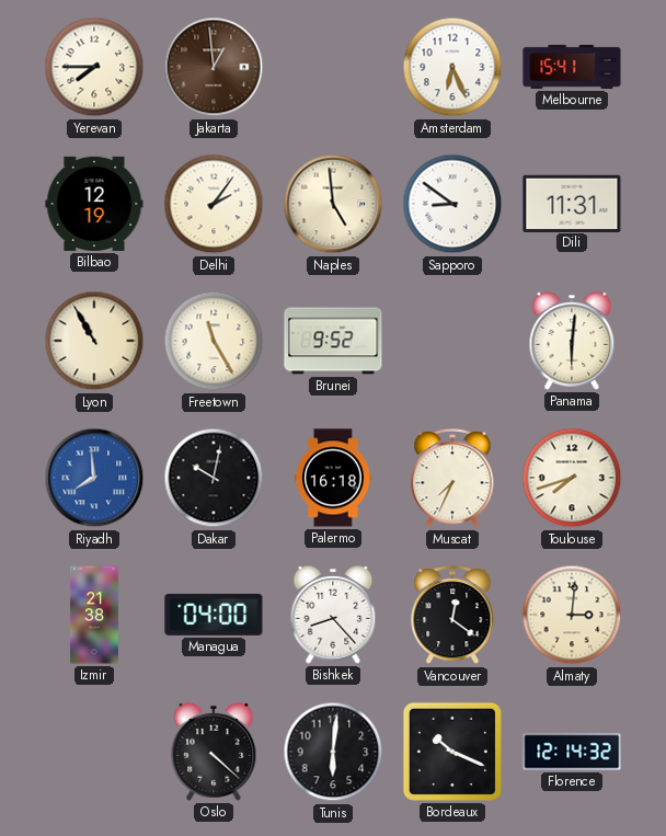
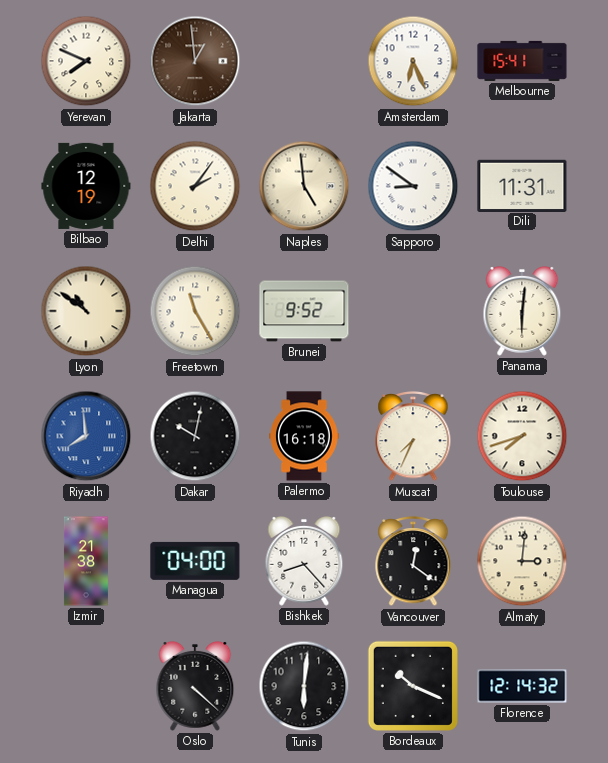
Yerevan: 7:45 -> 7:49 (86, 61)
Lyon: 10:55 -> 10:51 (86, 311)
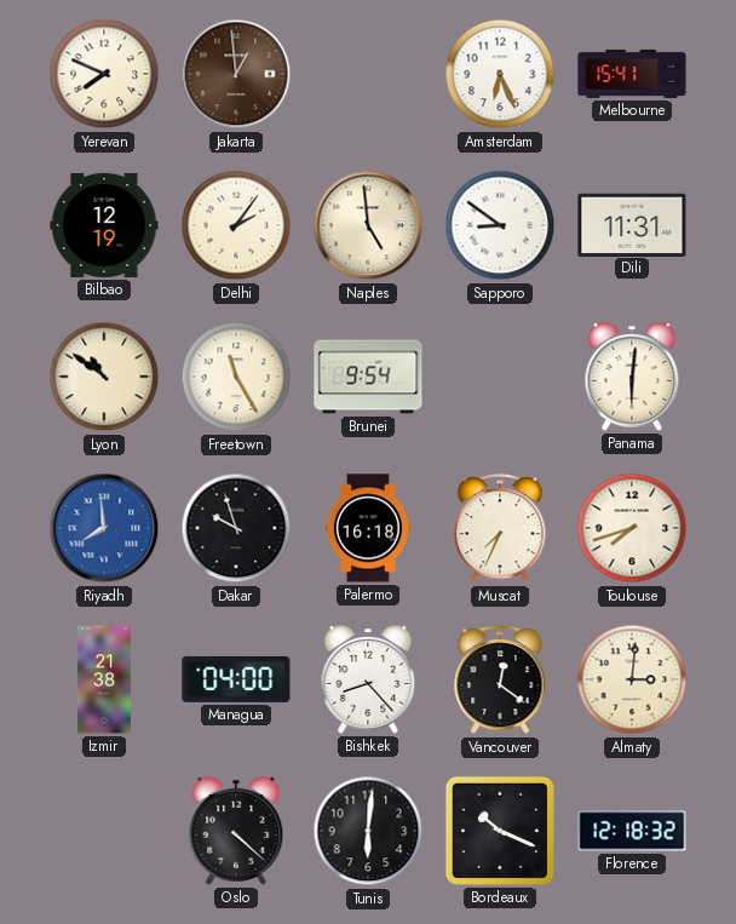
Brunei: 9:52 -> 9:54 (368, 377)
Dakar: 10:02 -> 9:57 (236, 528)
Florence: 12:14 -> 12:18 (632, 831)
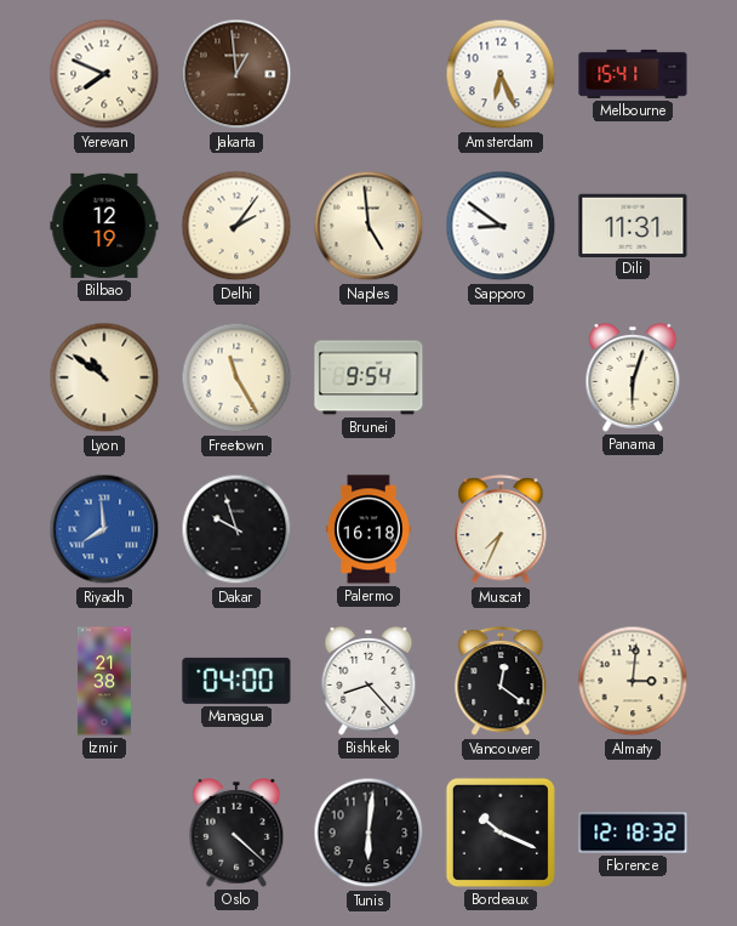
Panama: 6:01 -> 6:03 (633, 377)
Toulouse: 7:42 -> none (632, 528)
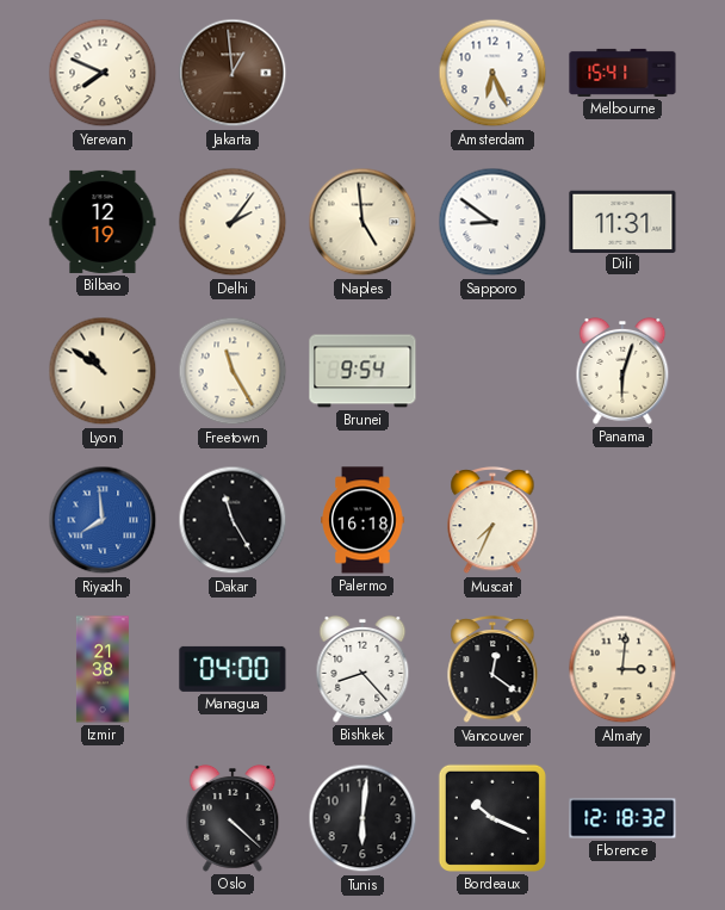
Dakar: 9:57 -> 11:25 (233, 520)
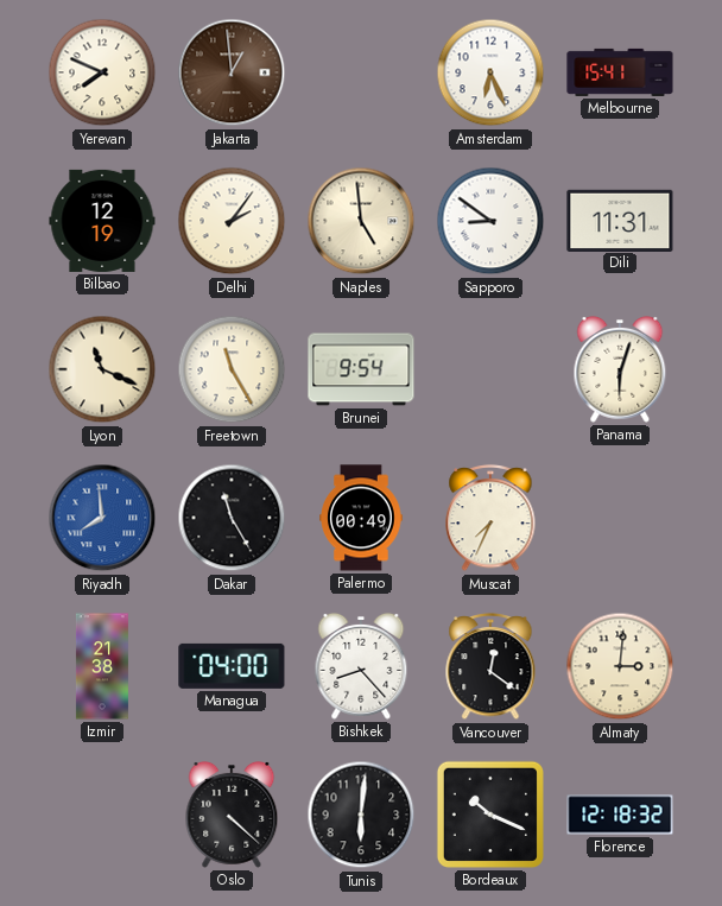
Lyon: 10:51 -> 11:19 (102, 369)
Palermo: 16:18 -> 00:49 (361, 518)
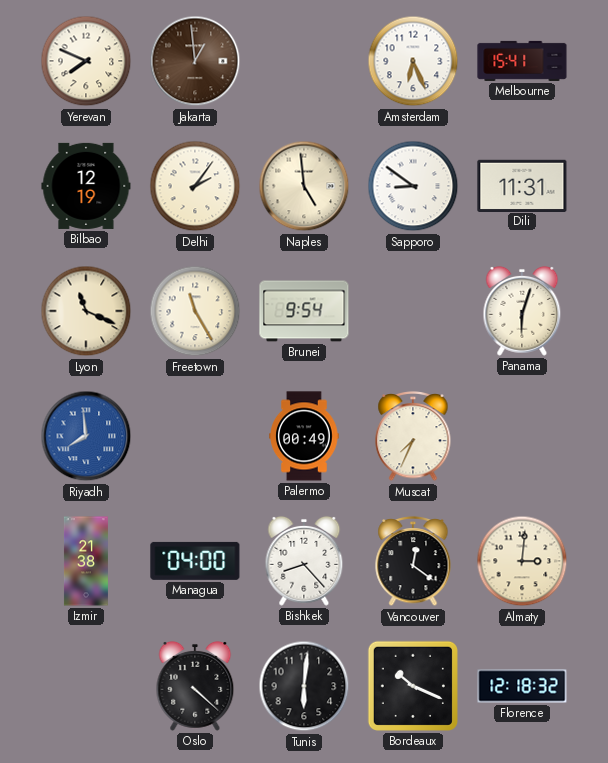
Dakar: 11:25 -> none (232, 518)
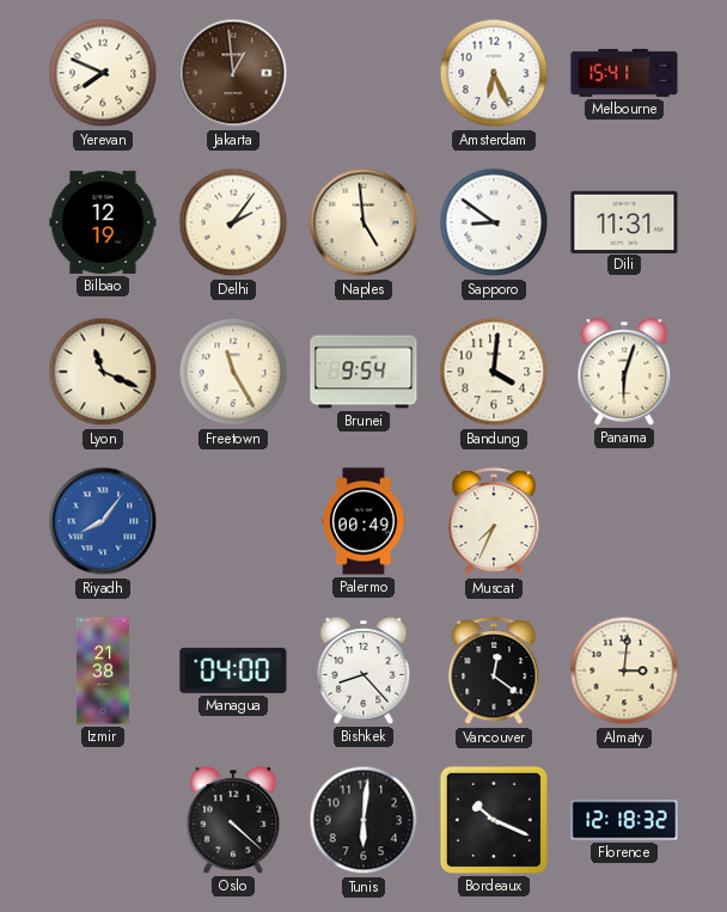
Bandung: none -> 4:01 (494, 372)
Riyadh: 7:59 -> 8:06 (103, 521)
